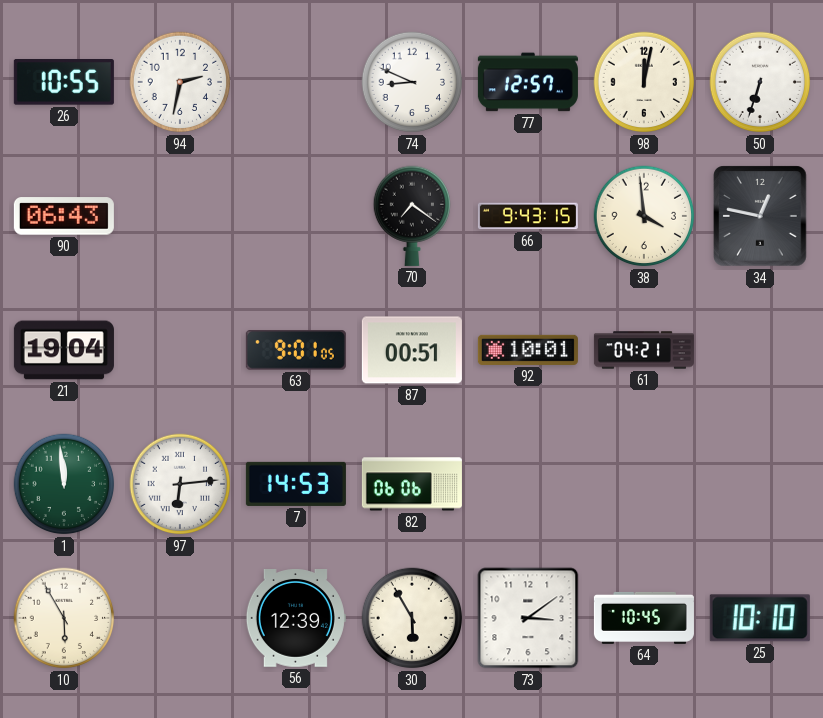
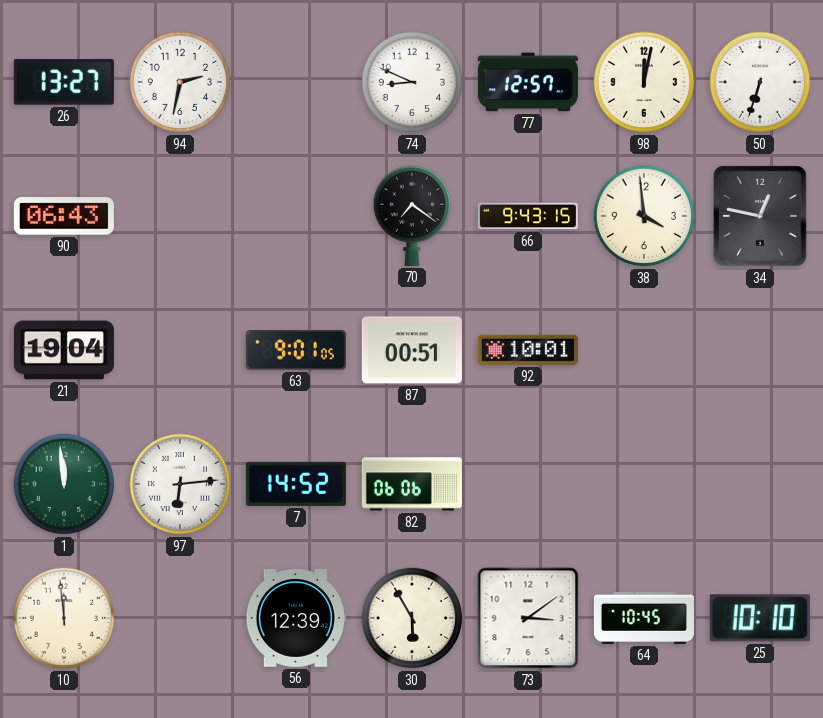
26: 10:55 -> 13:27 (64, 83)
61: 04:21 -> none (644, 350)
7: 14:53 -> 14:52 (296, 484)
10: 5:55 -> 11:59 (64, 618)
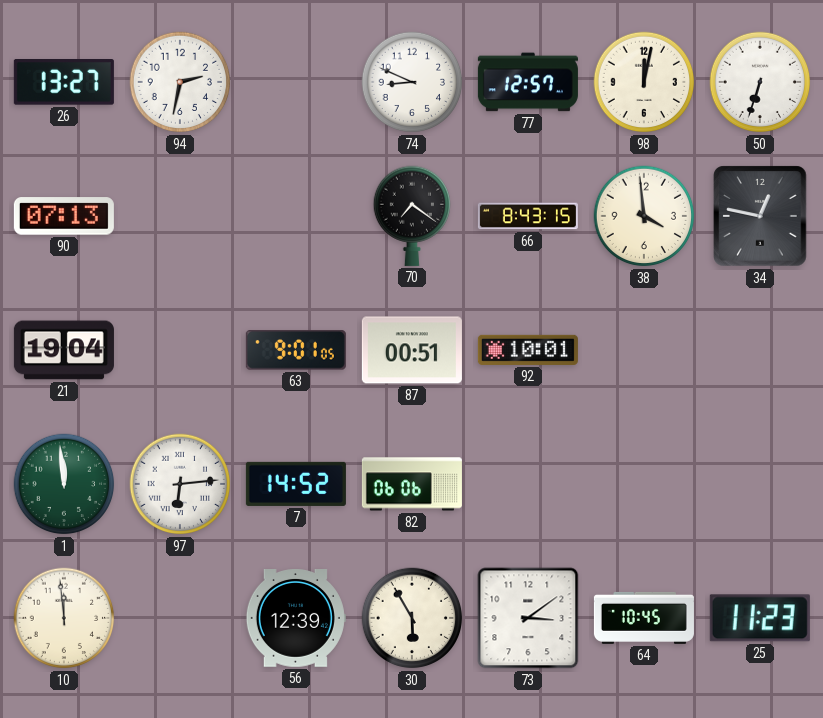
90: 06:43 -> 07:13 (64, 216)
66: 9:43 -> 8:43 (528, 216)
25: 10:10 -> 11:23 (760, 618)
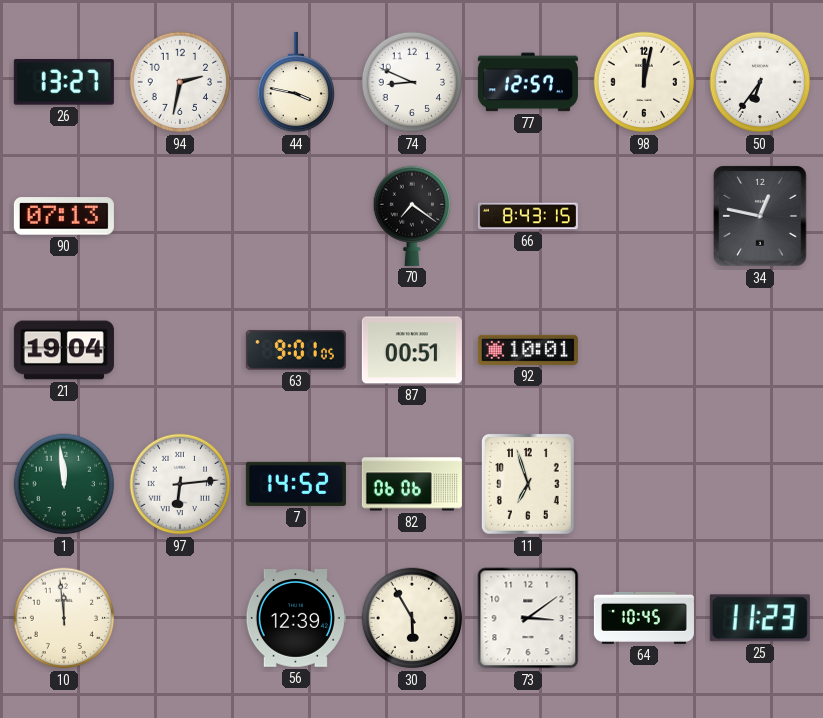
44: none -> 3:47 (295, 82)
50: 6:33 -> 6:36 (760, 82)
38: 3:59 -> none (644, 216)
11: none -> 6:57 (528, 485)
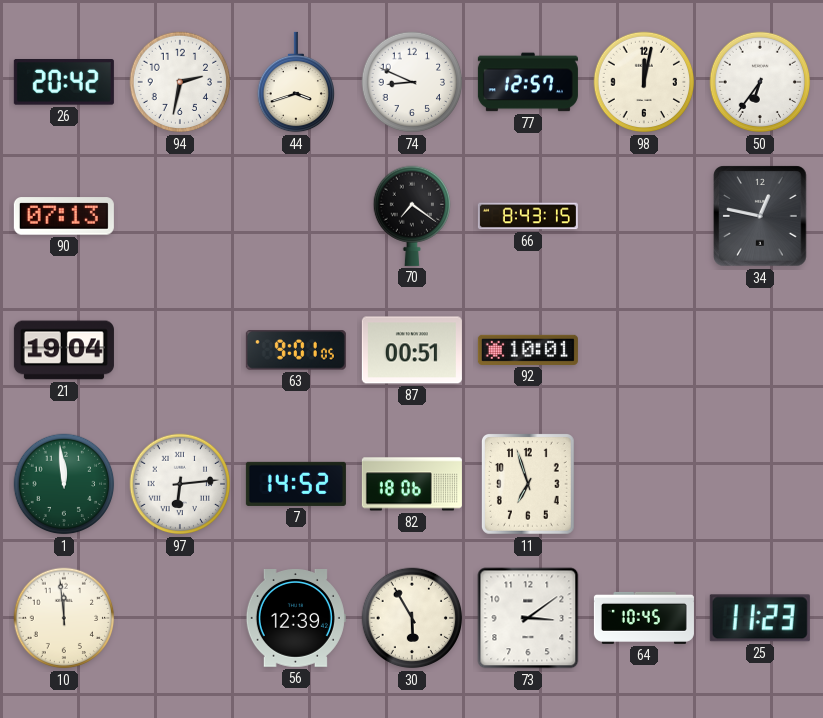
26: 13:27 -> 20:42 (64, 83)
44: 3:47 -> 3:42 (295, 82)
82: 06:06 -> 18:06 (412, 484)
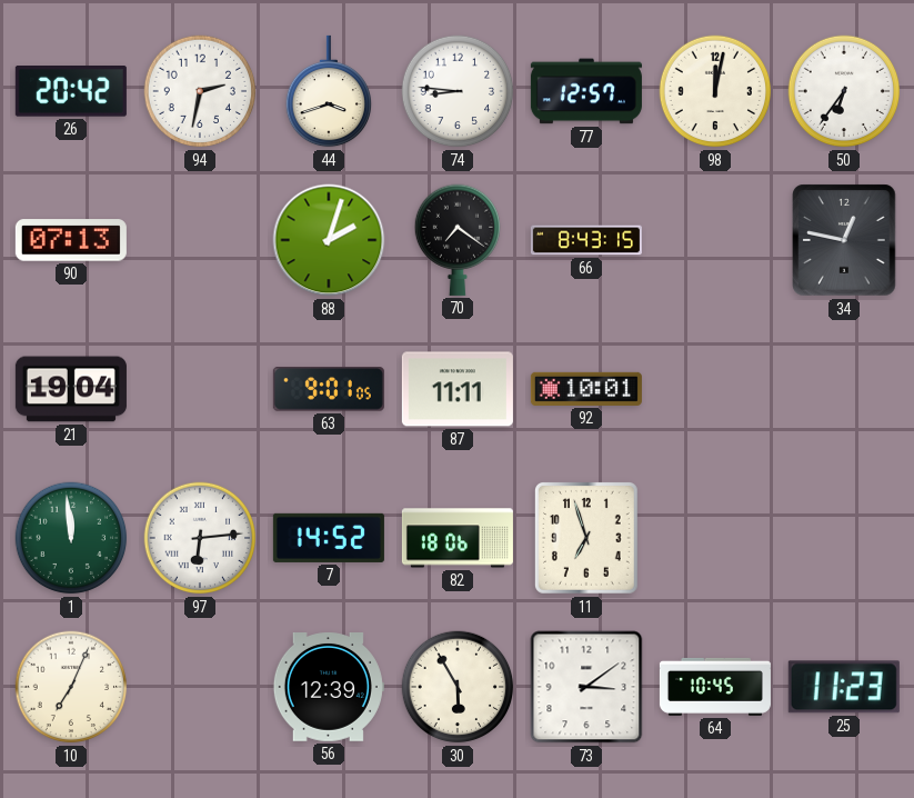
74: 8:49 -> 8:46 (458, 91)
88: none -> 2:03 (329, 240)
87: 00:51 -> 11:11 (458, 389)
10: 11:59 -> 7:04 (71, 687)
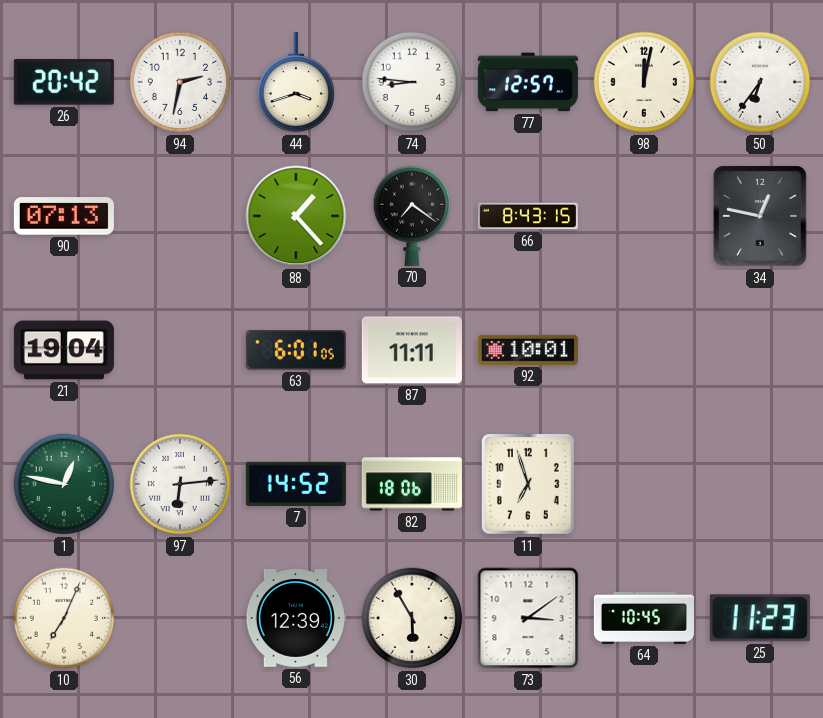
88: 2:03 -> 1:23 (296, 216)
63: 9:01 -> 6:01 (296, 350)
1: 11:59 -> 12:47 (64, 484)
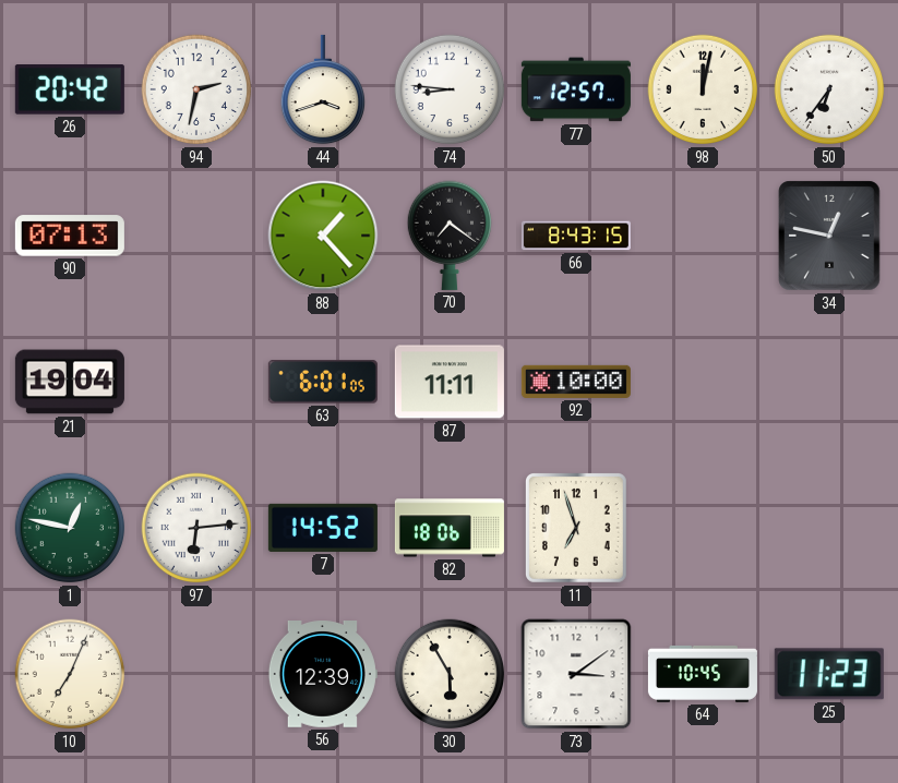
92: 10:01 -> 10:00 (576, 382)
